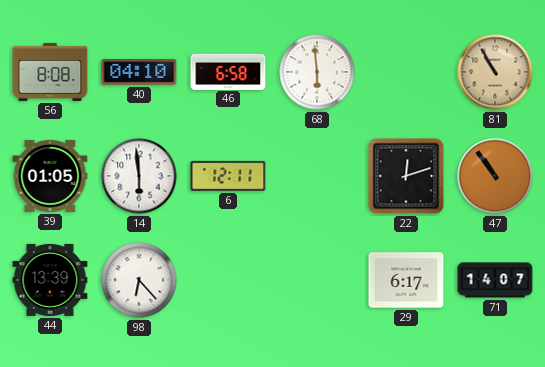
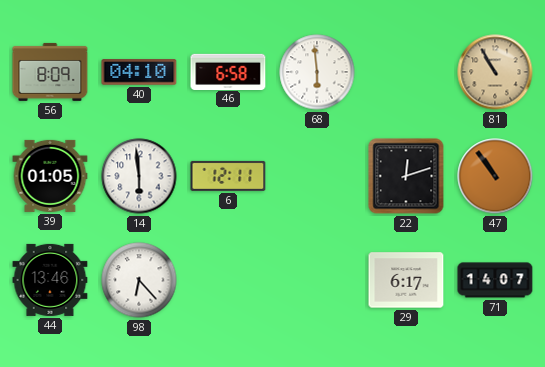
56: 8:08 -> 8:09 (50, 72)
44: 13:39 -> 13:46 (50, 280)
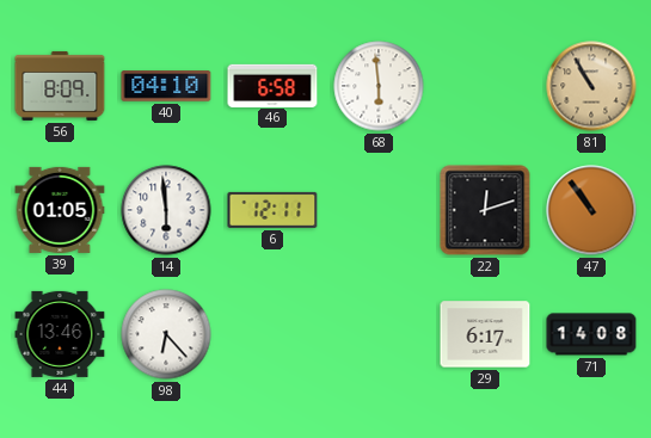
71: 14:07 -> 14:08 (591, 334)
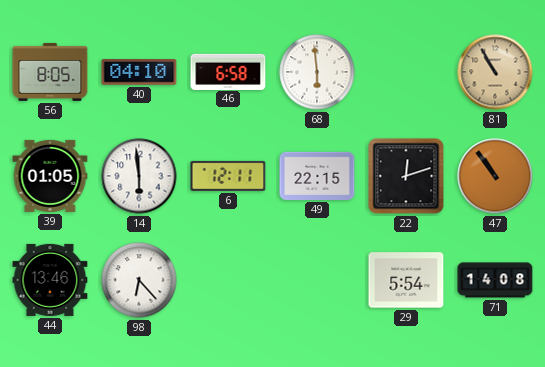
56: 8:09 -> 8:05 (50, 72)
49: none -> 22:15 (317, 176)
29: 6:17 -> 5:54 (406, 280)
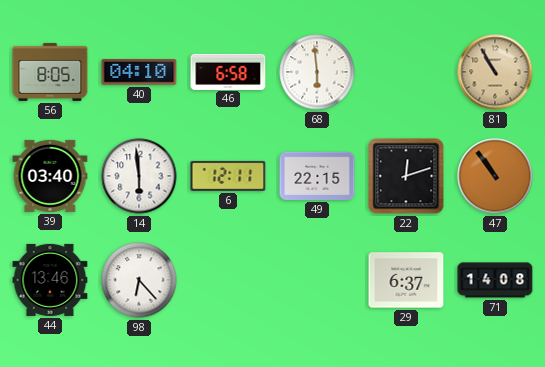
39: 01:05 -> 03:40 (50, 176)
29: 5:54 -> 6:37 (406, 280)
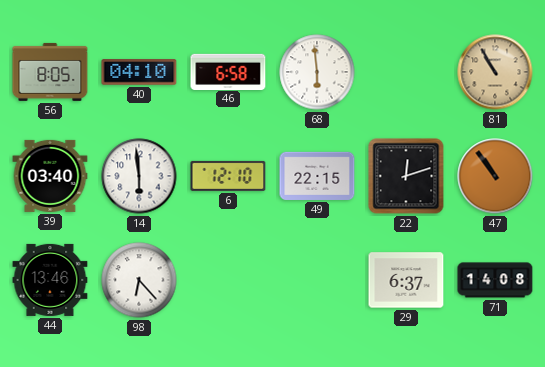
6: 12:11 -> 12:10 (228, 176)
